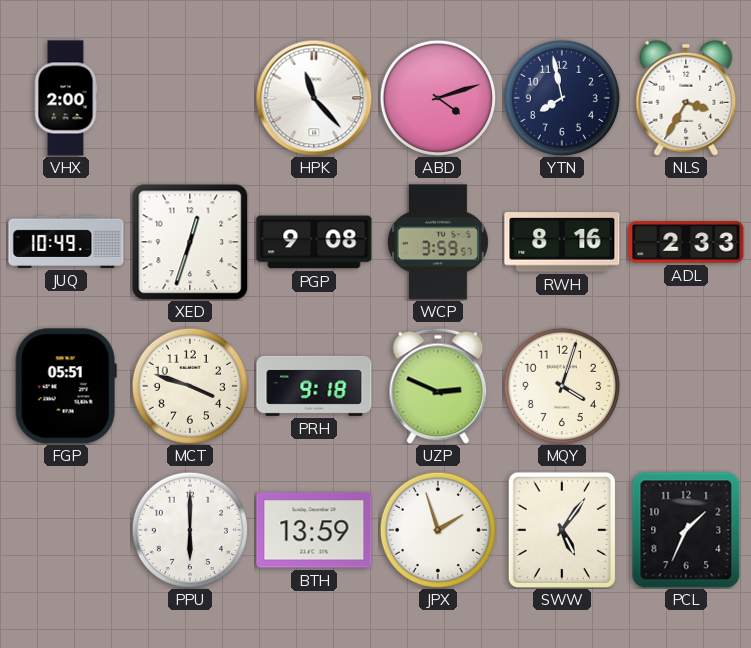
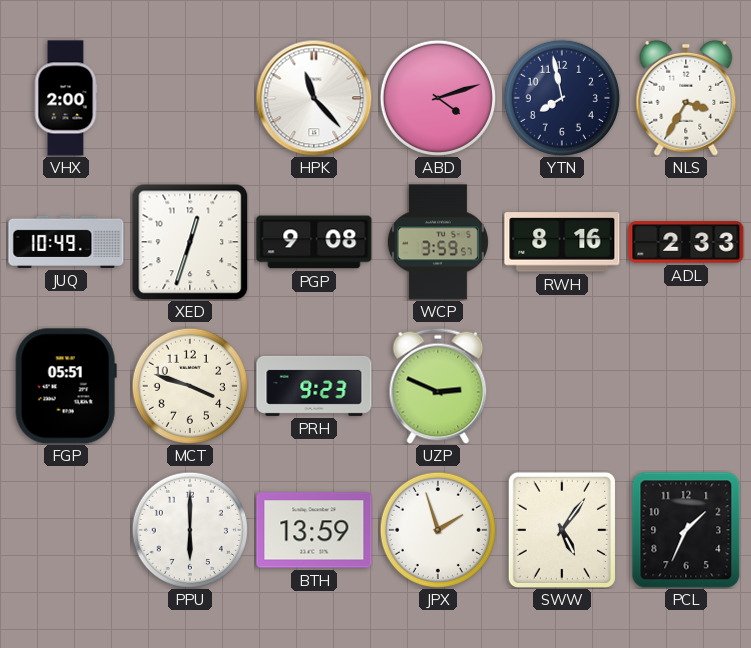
PRH: 9:18 -> 9:23 (314, 386)
MQY: 4:03 -> none (562, 386)
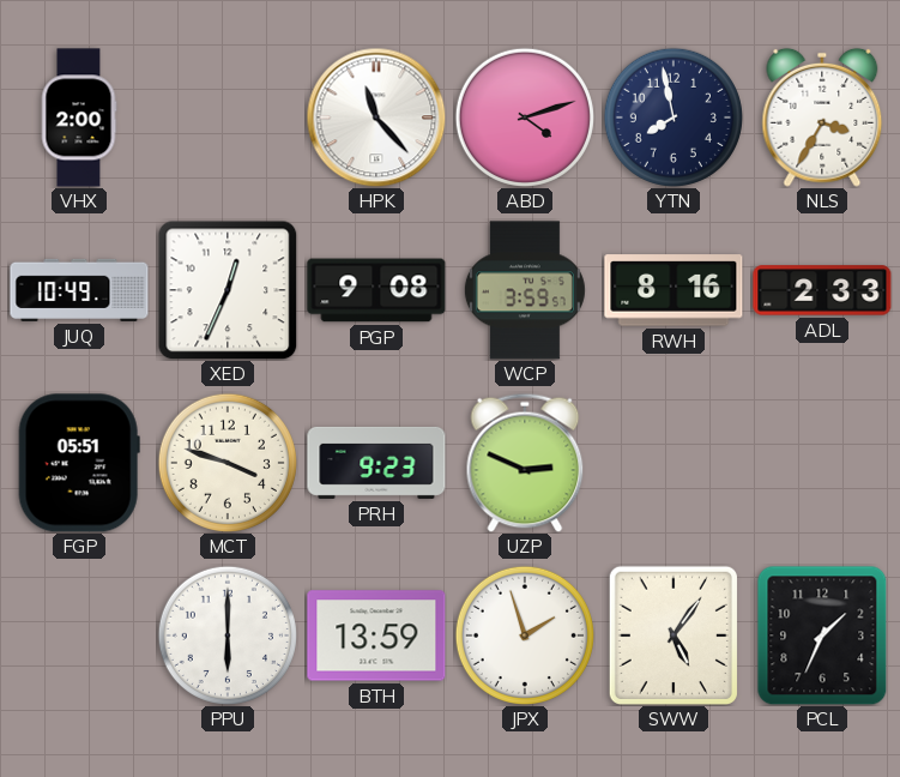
XED: 12:33 -> 12:34 (228, 290)
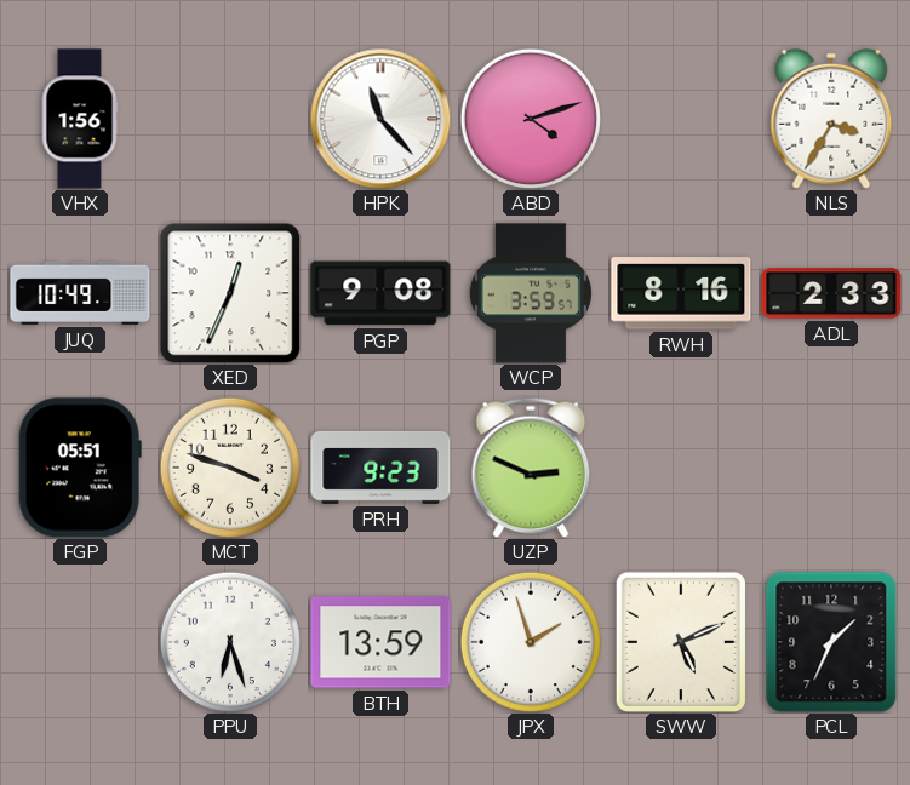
VHX: 2:00 -> 1:56 (80, 119)
YTN: 7:58 -> none (674, 118)
PPU: 6:00 -> 6:27 (230, 642)
SWW: 5:06 -> 5:11 (681, 642)
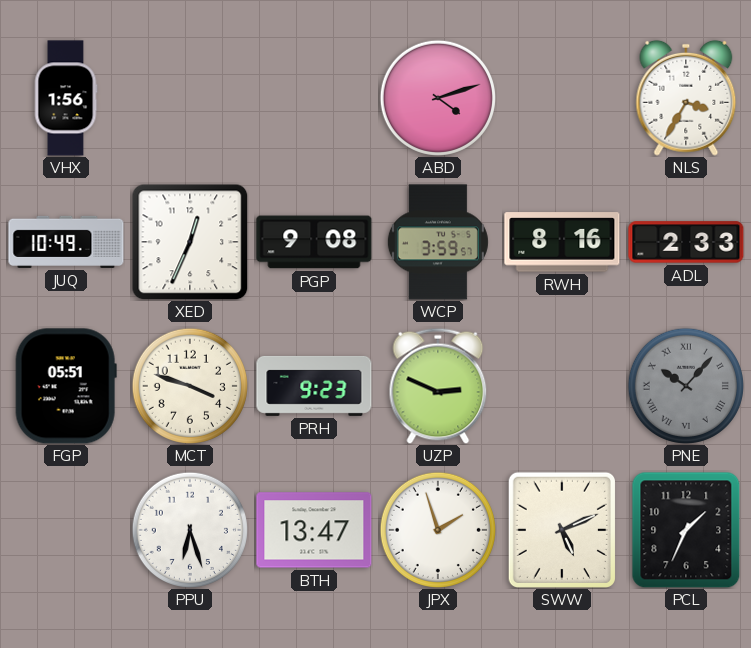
HPK: 11:23 -> none (380, 119)
PNE: none -> 10:07 (686, 386)
BTH: 13:59 -> 13:47 (314, 530)
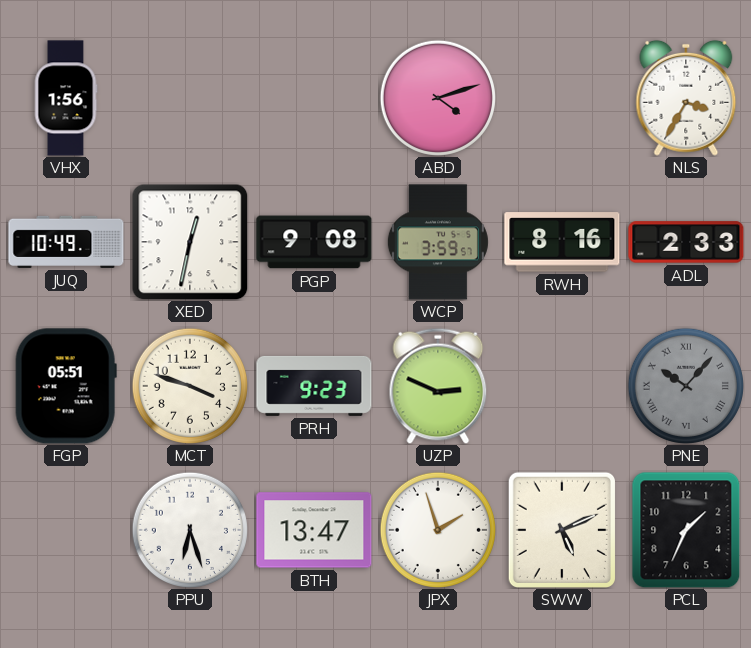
XED: 12:34 -> 12:32 (190, 242)
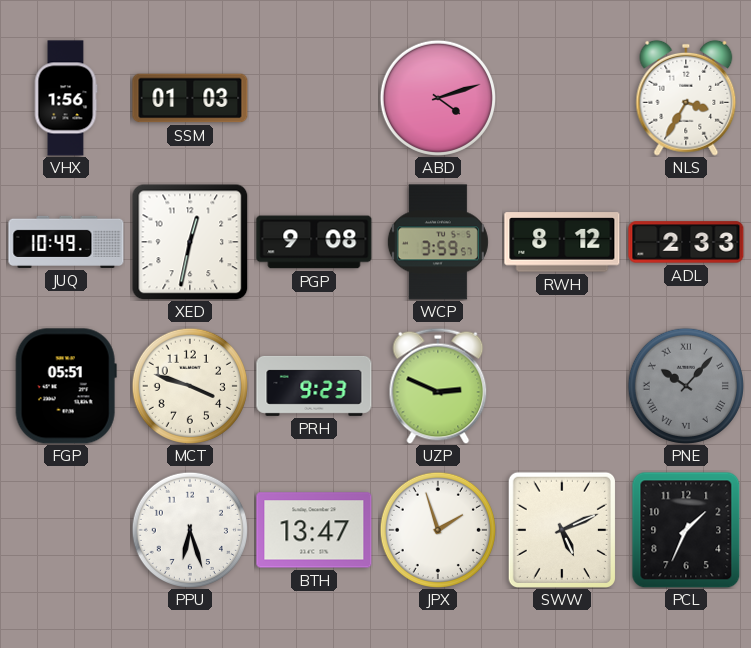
SSM: none -> 01:03 (190, 98)
RWH: 8:16 -> 8:12 (562, 242)
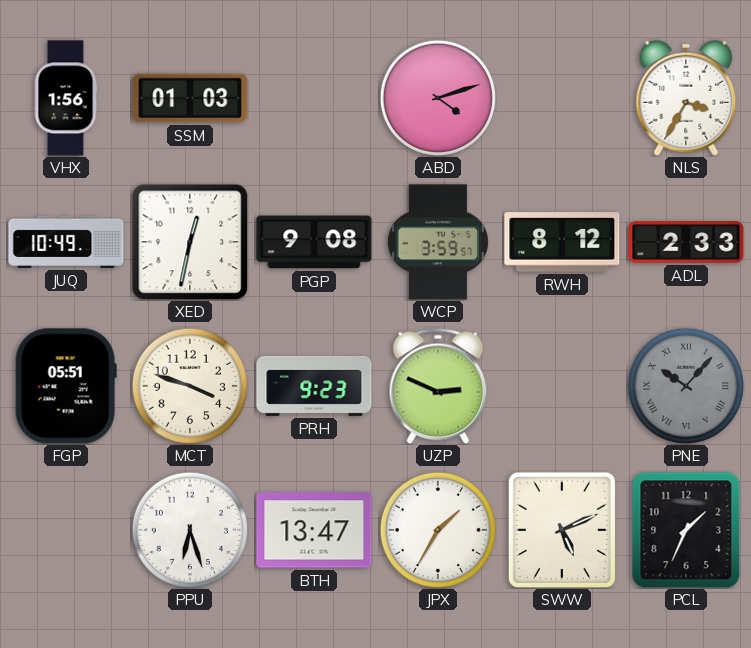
JPX: 1:57 -> 1:35 (438, 530)
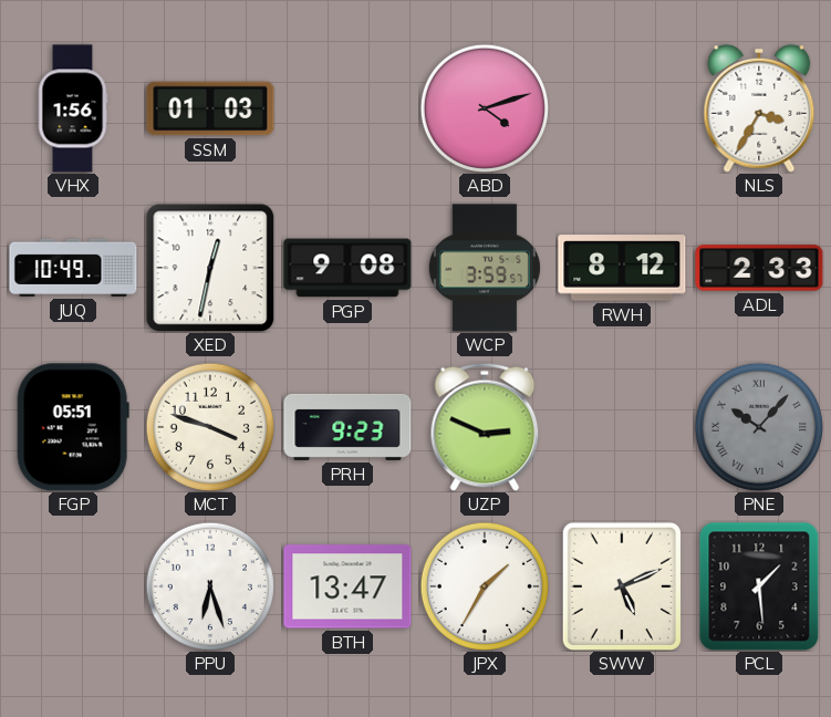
PCL: 1:34 -> 1:29 (759, 586)
